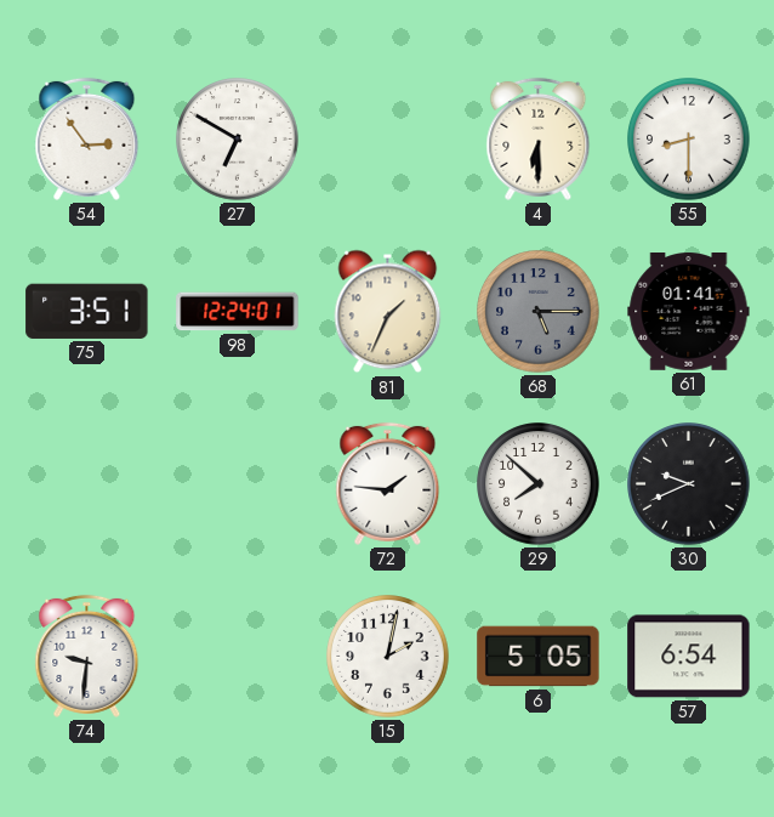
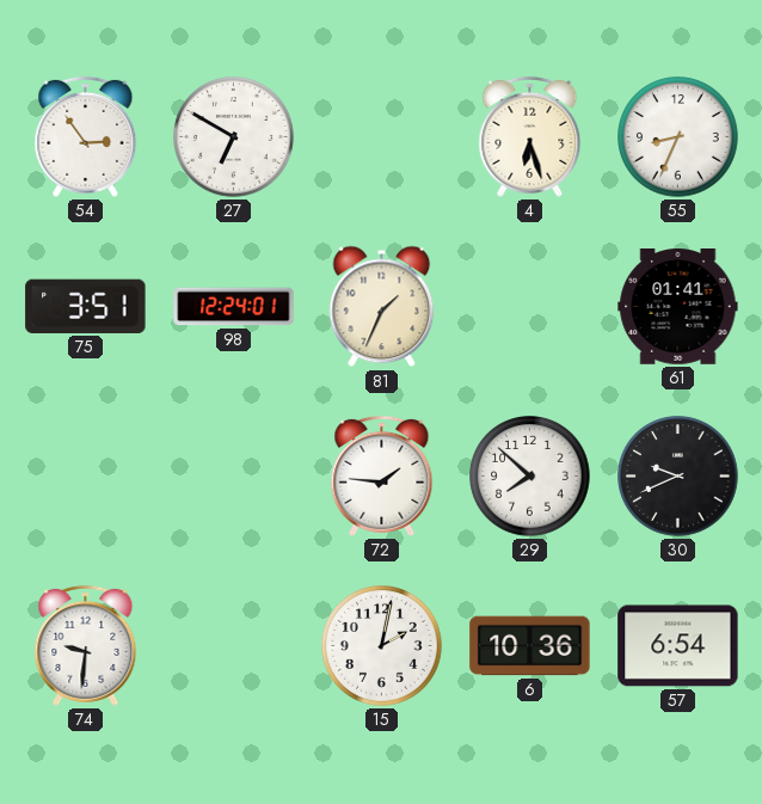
4: 6:30 -> 6:27 (530, 136)
55: 8:30 -> 8:34 (678, 137)
68: 5:15 -> none (539, 312)
6: 5:05 -> 10:36 (530, 646)
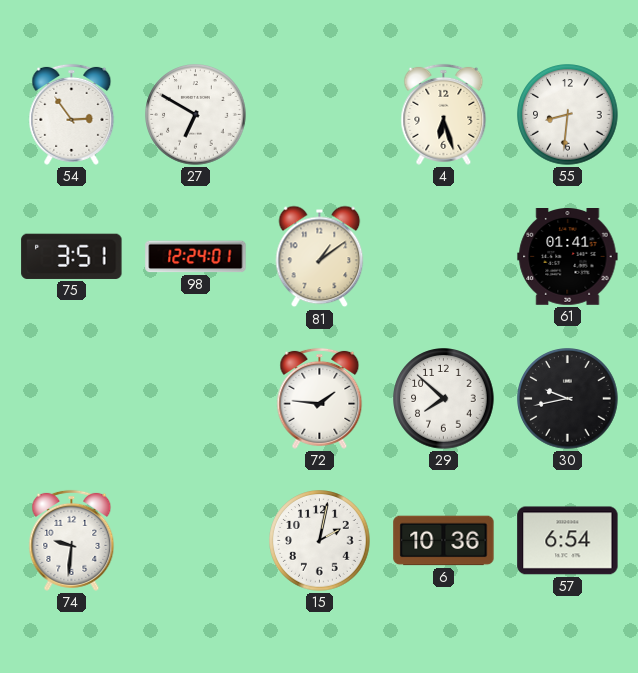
55: 8:34 -> 8:31 (568, 115)
81: 1:34 -> 1:09 (320, 257)
30: 9:41 -> 9:43 (568, 399)
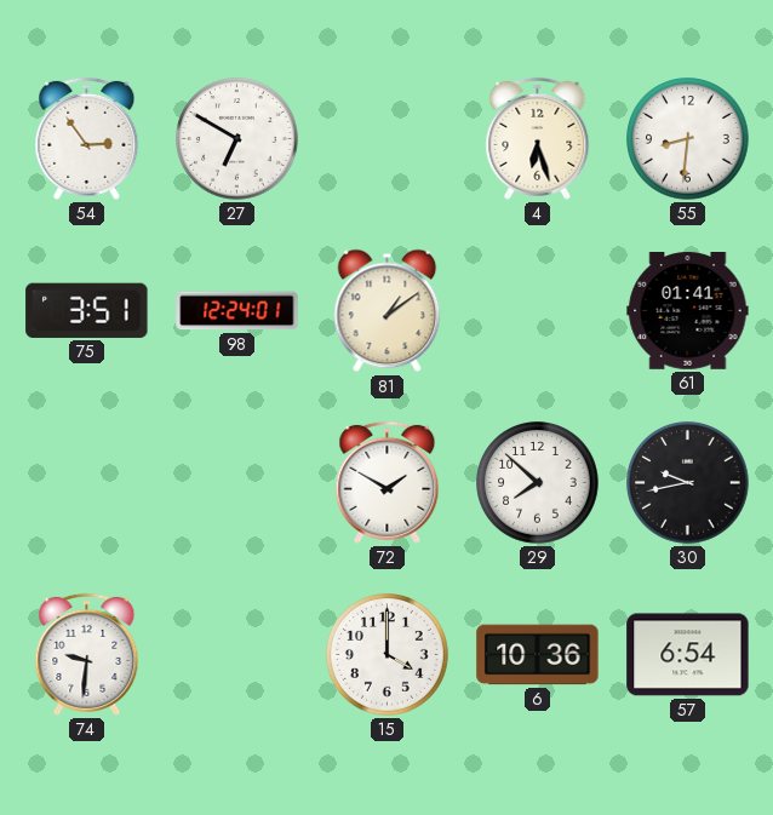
72: 1:46 -> 1:50 (388, 482)
15: 2:02 -> 4:00 (388, 655)
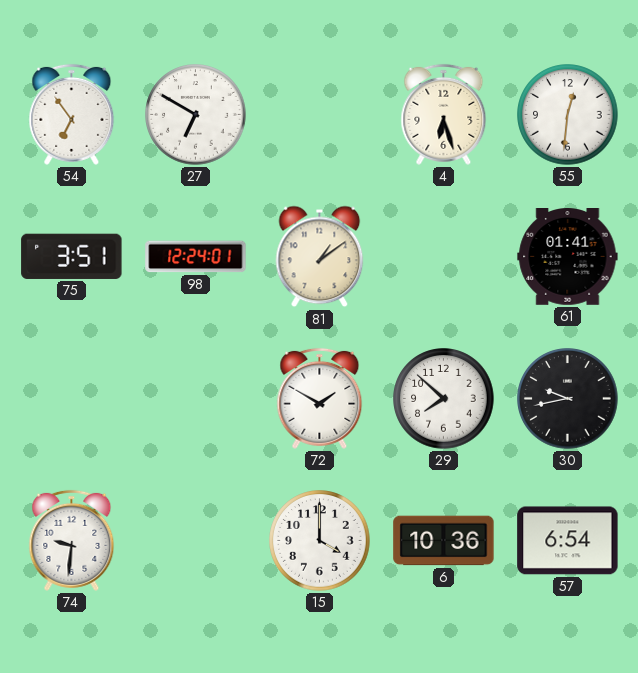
54: 2:54 -> 6:54 (72, 114)
55: 8:31 -> 12:31 (568, 115)
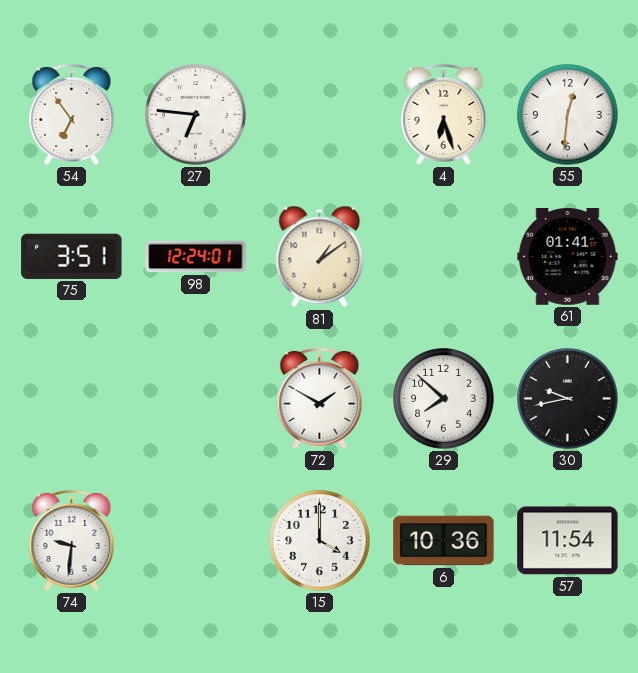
27: 6:50 -> 6:46 (196, 115)
57: 6:54 -> 11:54 (568, 541)
